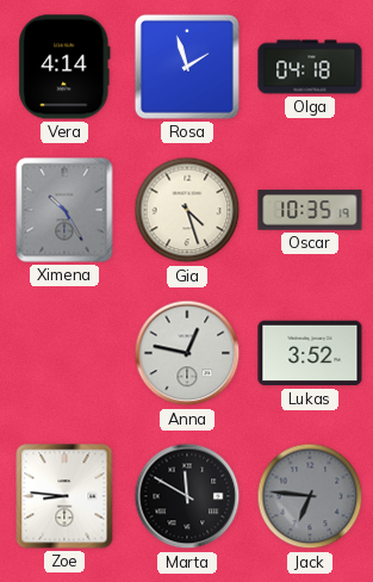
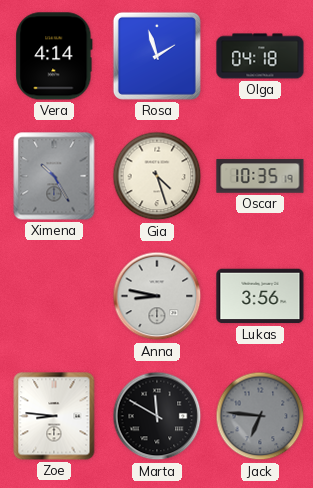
Anna: 12:47 -> 8:47 (157, 296)
Lukas: 3:52 -> 3:56 (260, 296)
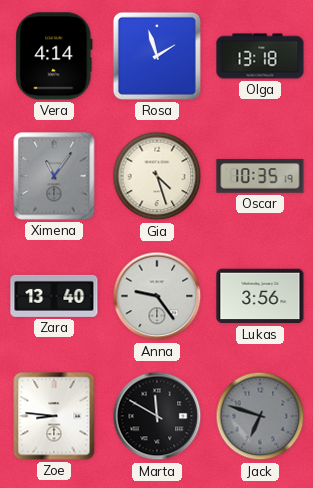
Olga: 04:18 -> 13:18 (260, 56)
Ximena: 10:25 -> 11:06 (54, 176)
Zara: none -> 13:40 (54, 296)
Anna: 8:47 -> 9:24 (157, 296)
Jack: 6:46 -> 6:48 (260, 416)
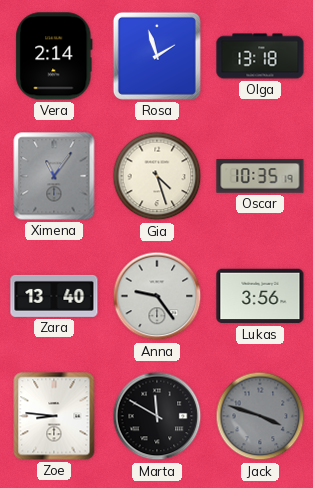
Vera: 4:14 -> 2:14 (54, 56)
Jack: 6:48 -> 3:48 (260, 416)
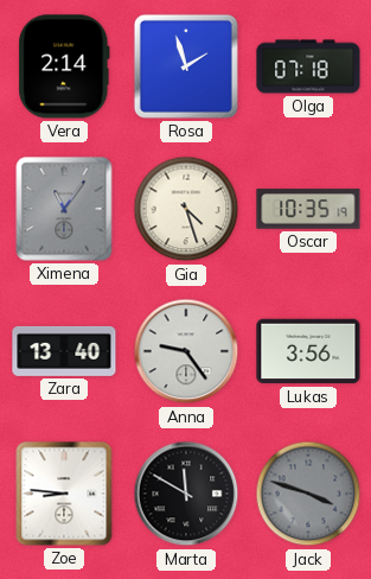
Olga: 13:18 -> 07:18 (308, 66)
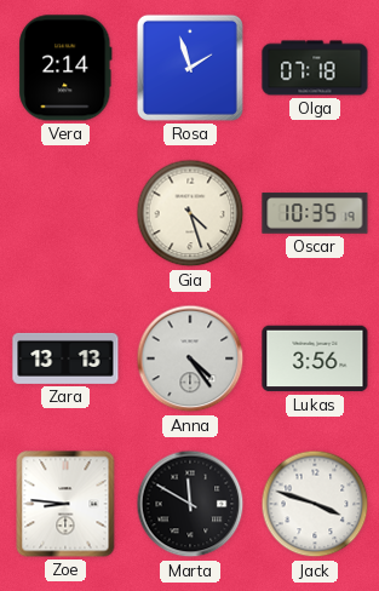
Ximena: 11:06 -> none (64, 209)
Zara: 13:40 -> 13:13 (65, 358)
Anna: 9:24 -> 4:24 (190, 358)
Jack dial: grey -> white (315, 504)
